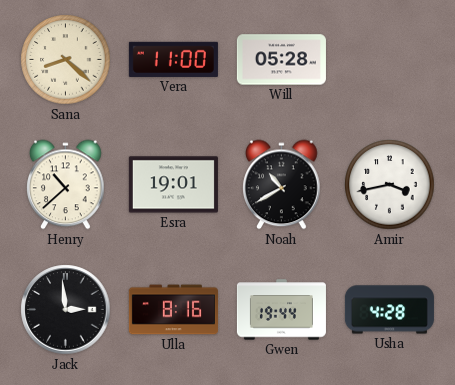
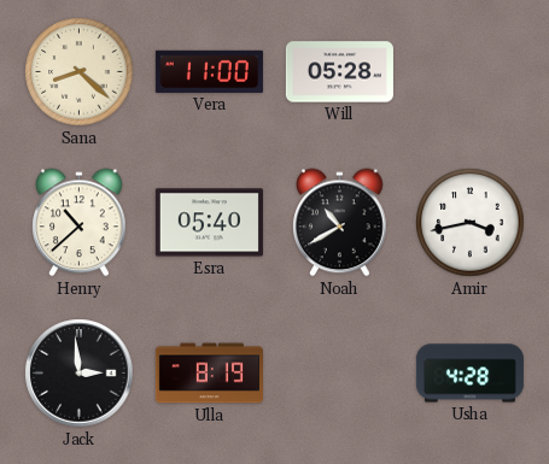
Esra: 19:01 -> 05:40 (209, 223)
Ulla: 8:16 -> 8:19 (209, 374)
Gwen: 19:44 -> none (281, 310)
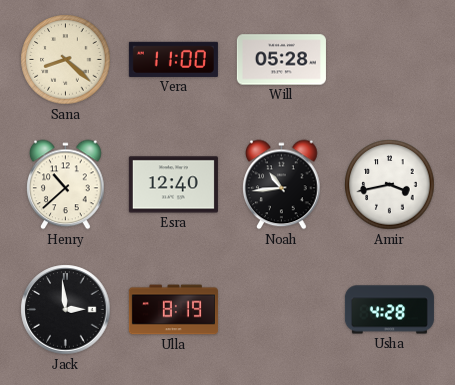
Esra: 05:40 -> 12:40 (173, 185)
Noah: 10:40 -> 10:44 (282, 185)
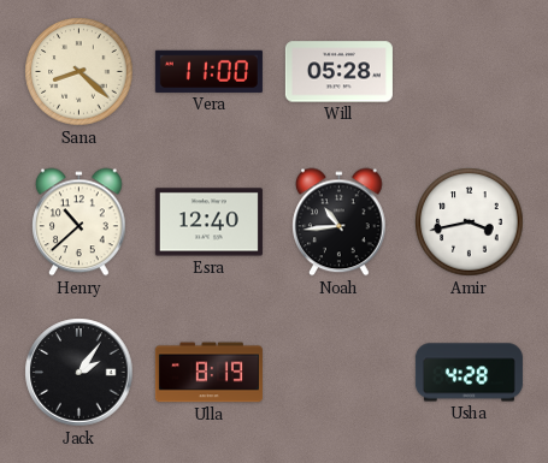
Jack: 2:59 -> 2:06 (79, 373)
